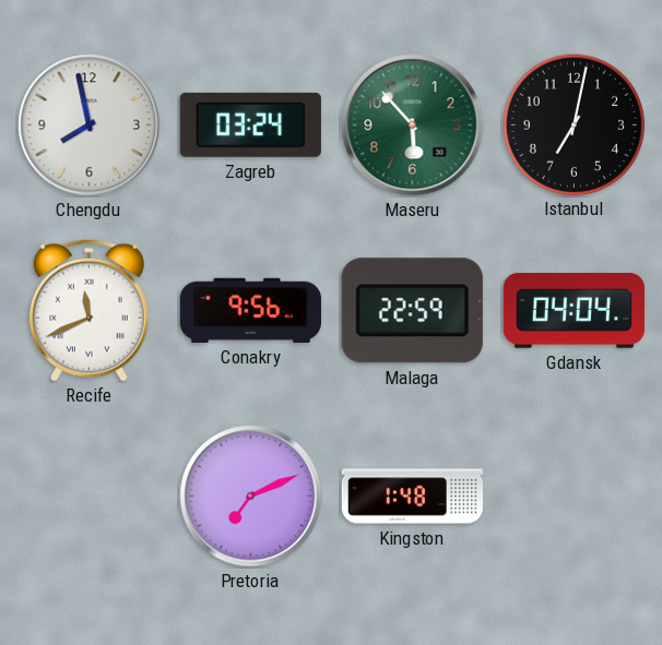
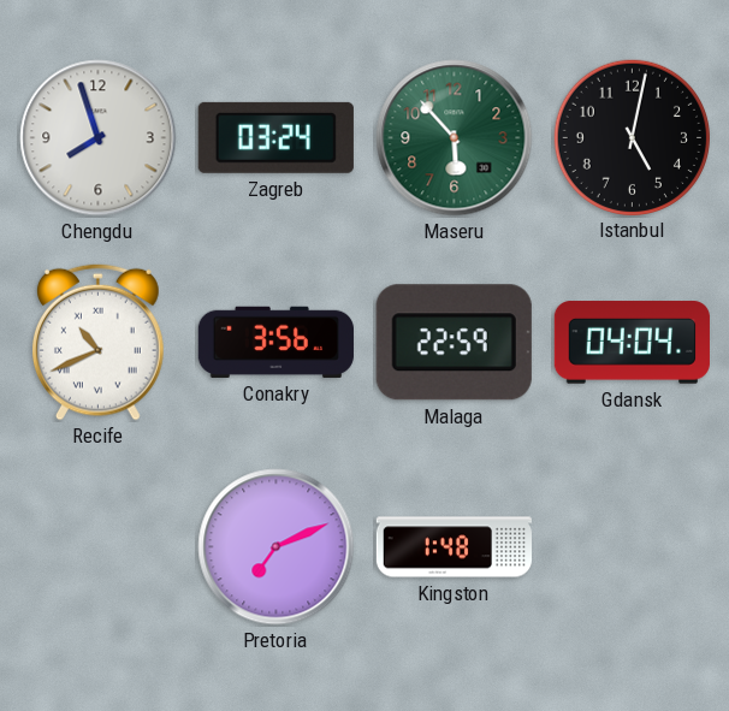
Chengdu: 7:58 -> 7:57 (99, 138)
Istanbul: 7:02 -> 5:02 (632, 137)
Recife: 11:41 -> 10:41 (99, 342)
Conakry: 9:56 -> 3:56 (275, 342)
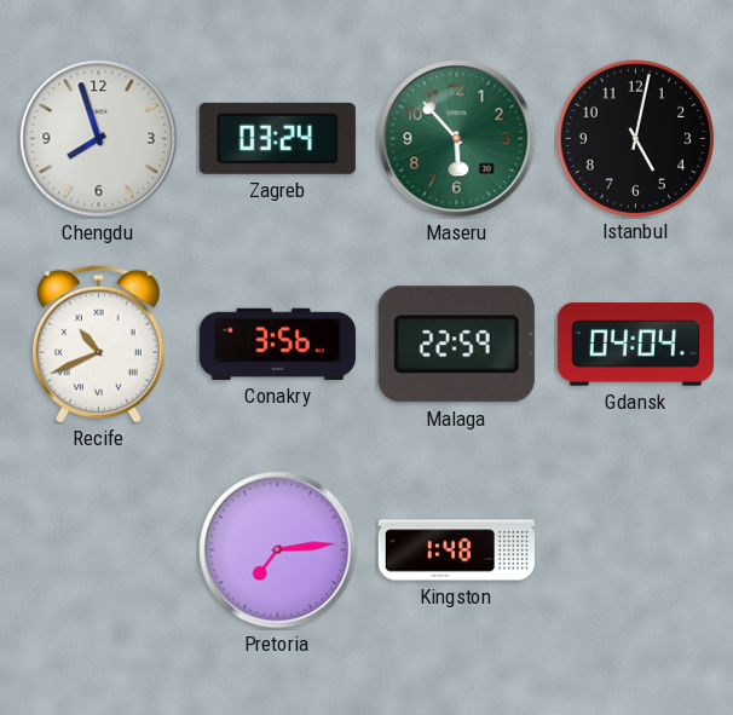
Pretoria: 7:11 -> 7:14 (278, 550)
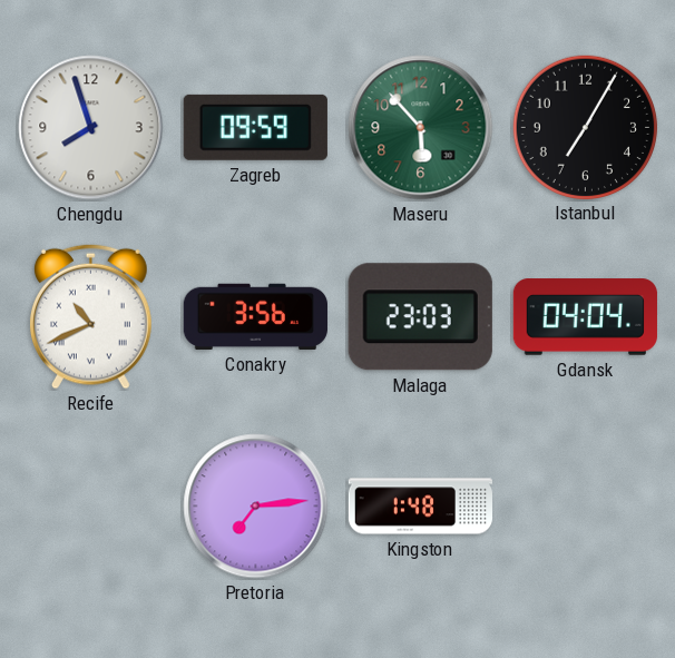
Zagreb: 03:24 -> 09:59 (255, 127)
Istanbul: 5:02 -> 7:05 (585, 127)
Malaga: 22:59 -> 23:03 (420, 317)
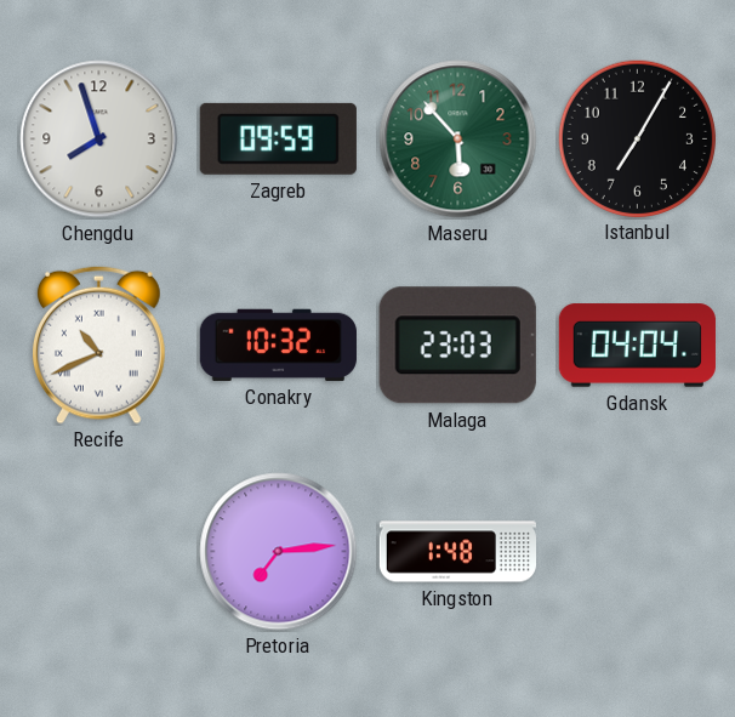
Conakry: 3:56 -> 10:32 (278, 345)
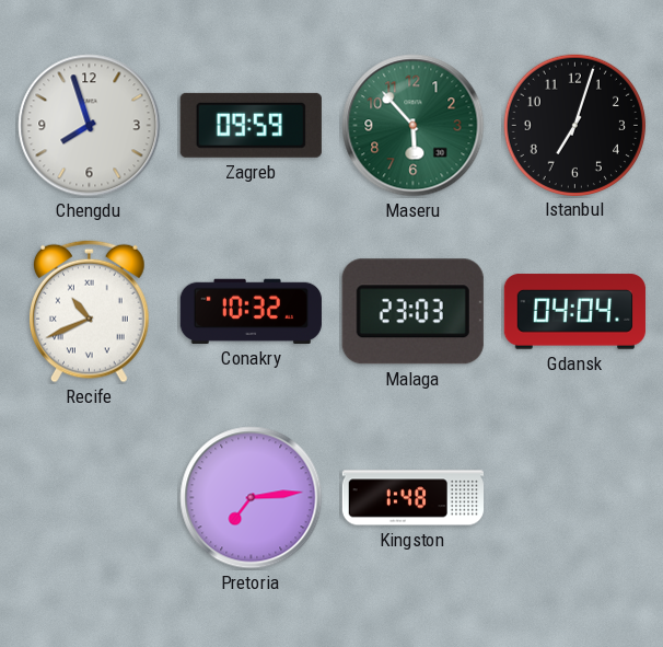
Istanbul: 7:05 -> 7:03 (574, 125)
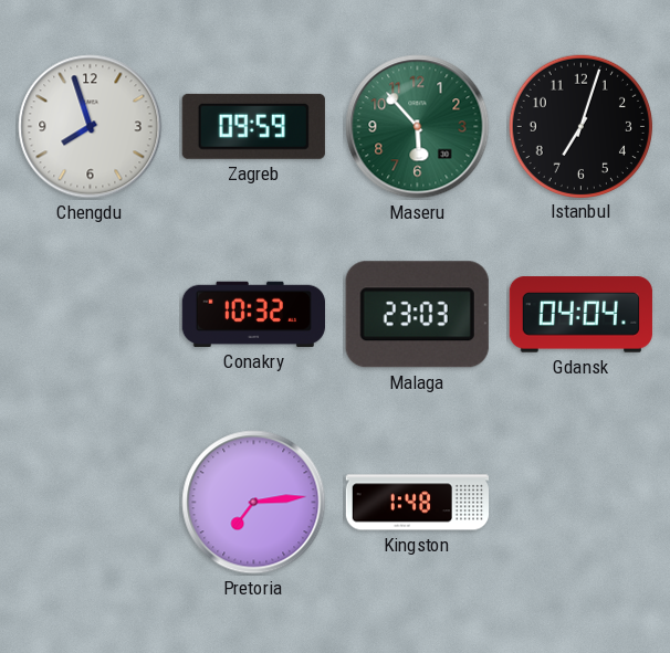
Recife: 10:41 -> none (90, 311)
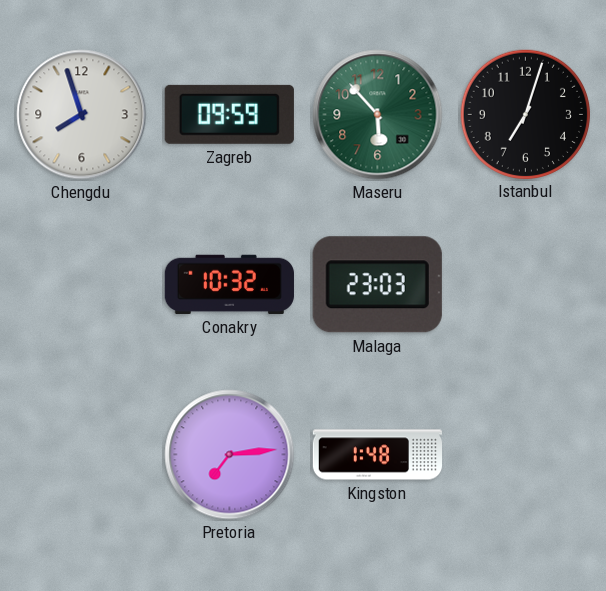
Gdansk: 04:04 -> none (580, 315)
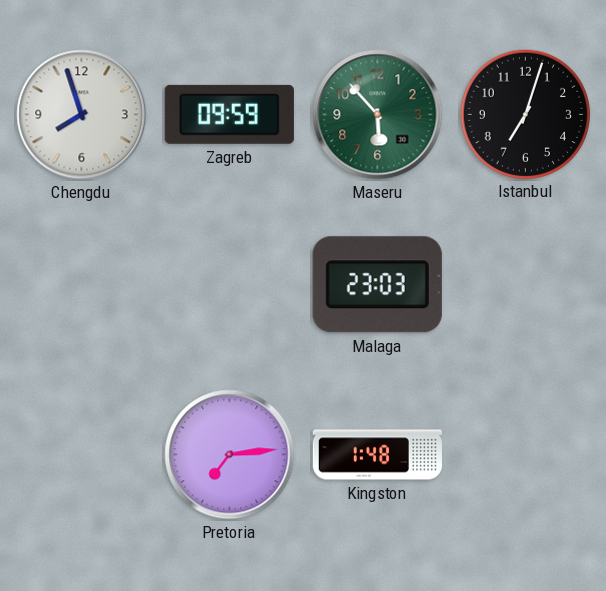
Conakry: 10:32 -> none (229, 284)
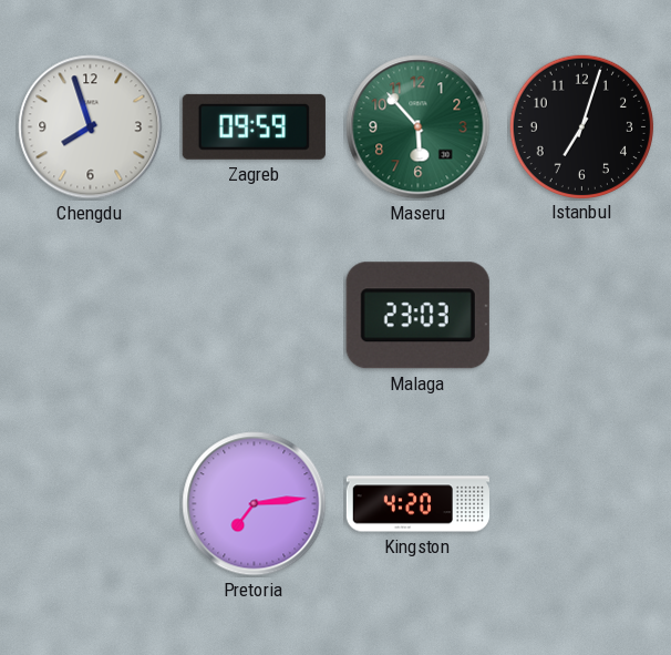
Kingston: 1:48 -> 4:20 (419, 504)
